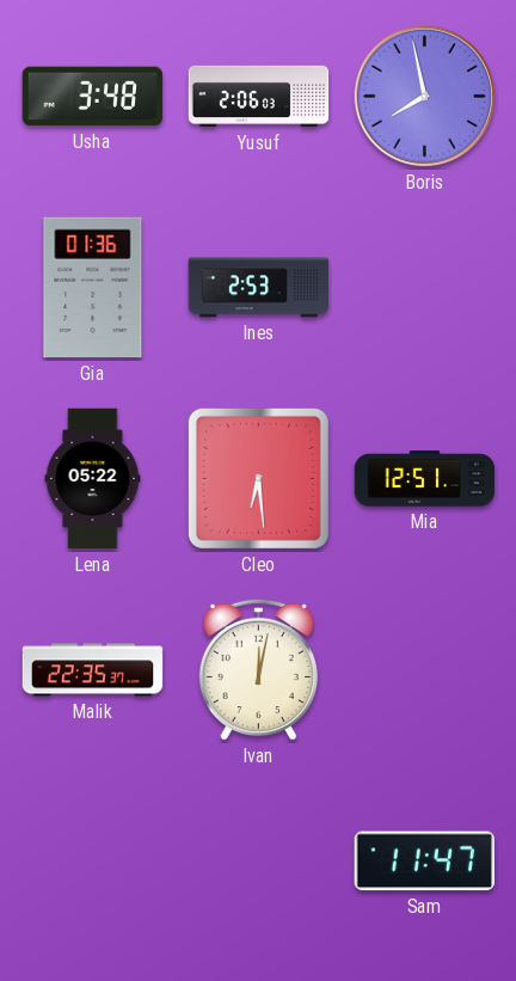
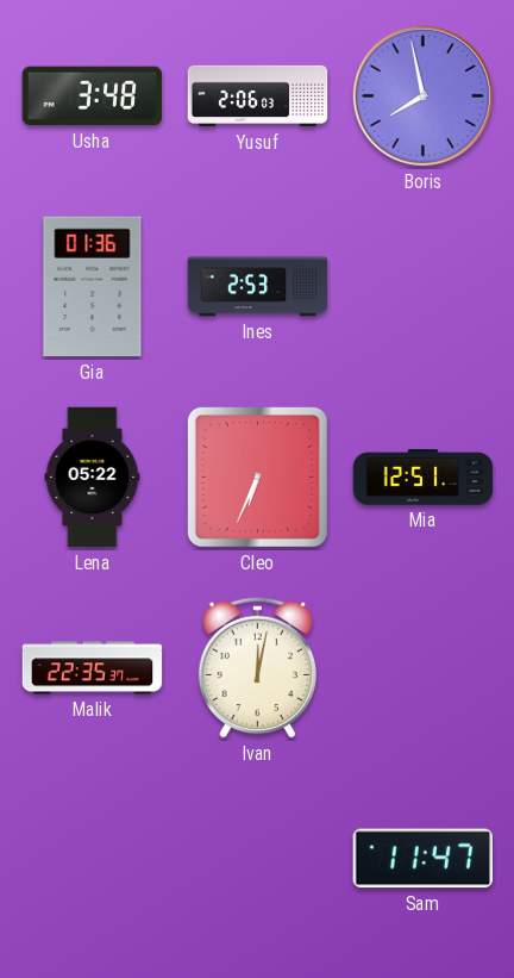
Cleo: 6:29 -> 6:34 (257, 476)
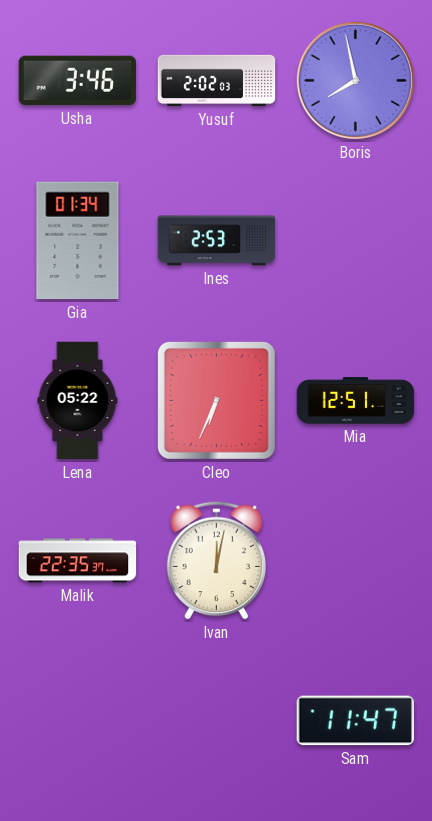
Usha: 3:48 -> 3:46 (78, 81)
Yusuf: 2:06 -> 2:02 (217, 81)
Gia: 01:36 -> 01:34 (78, 241)
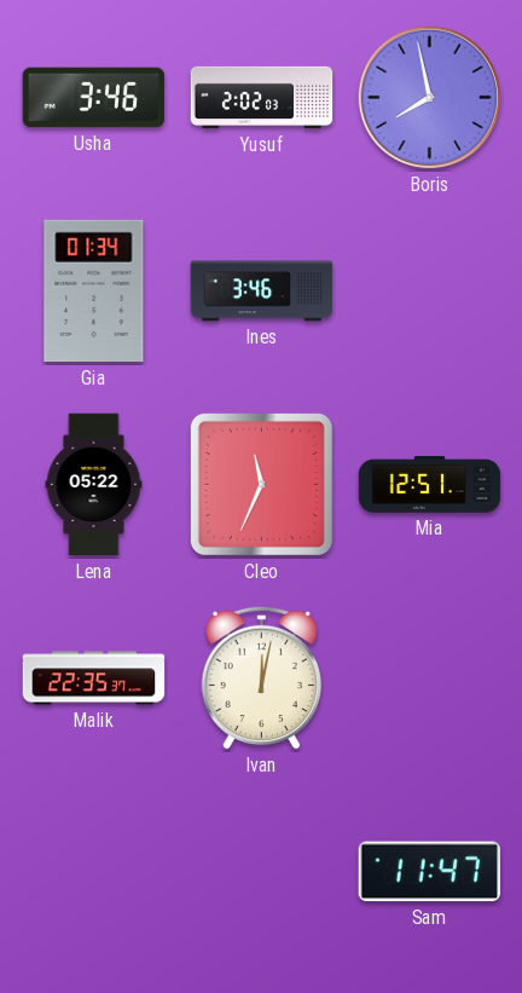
Ines: 2:53 -> 3:46 (262, 291)
Cleo: 6:34 -> 11:34 (261, 484)
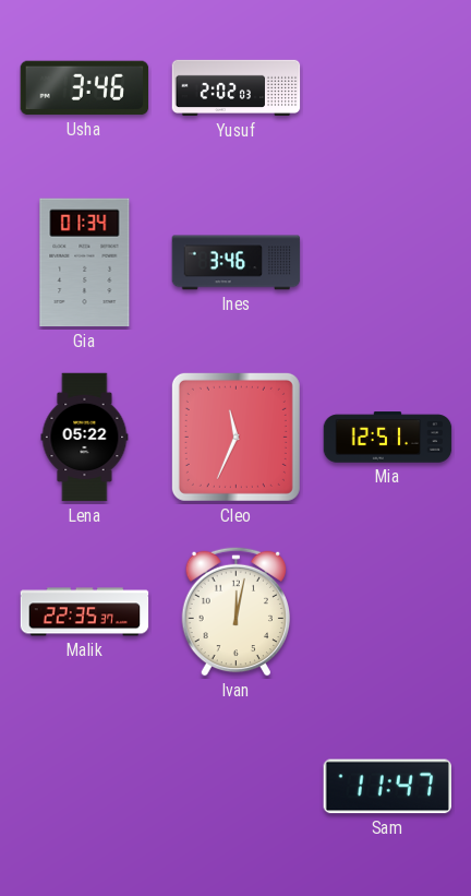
Boris: 7:58 -> none (430, 98)
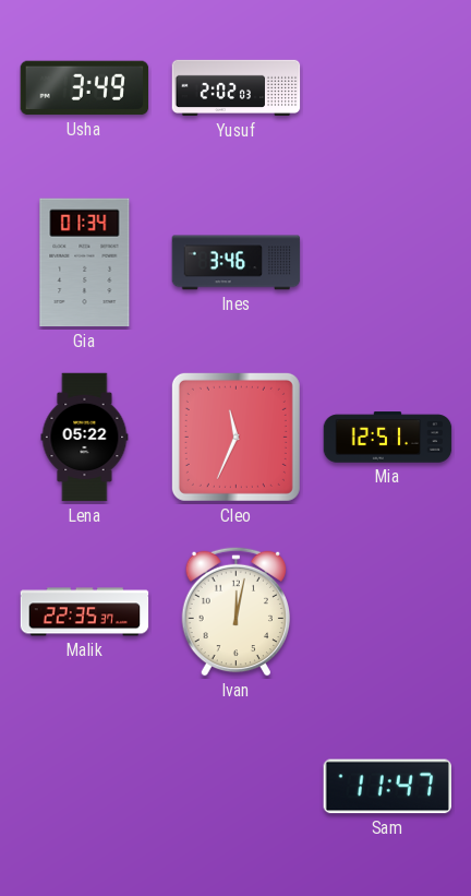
Usha: 3:46 -> 3:49 (85, 88)
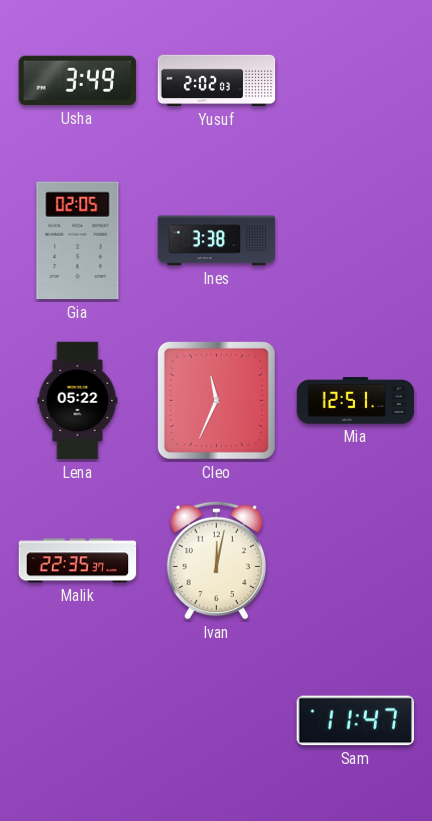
Gia: 01:34 -> 02:05 (78, 241)
Ines: 3:46 -> 3:38 (217, 241)
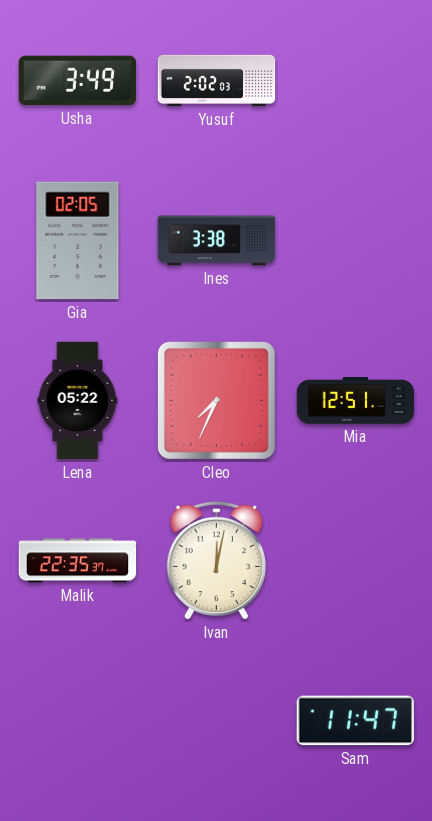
Cleo: 11:34 -> 7:34 (216, 400)
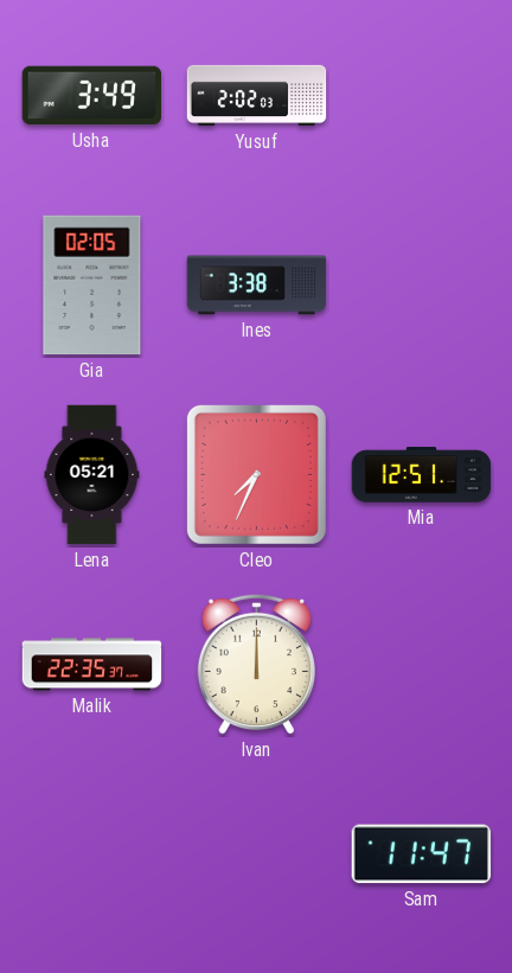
Lena: 05:22 -> 05:21 (92, 475)
Ivan: 12:02 -> 12:00 (256, 664)
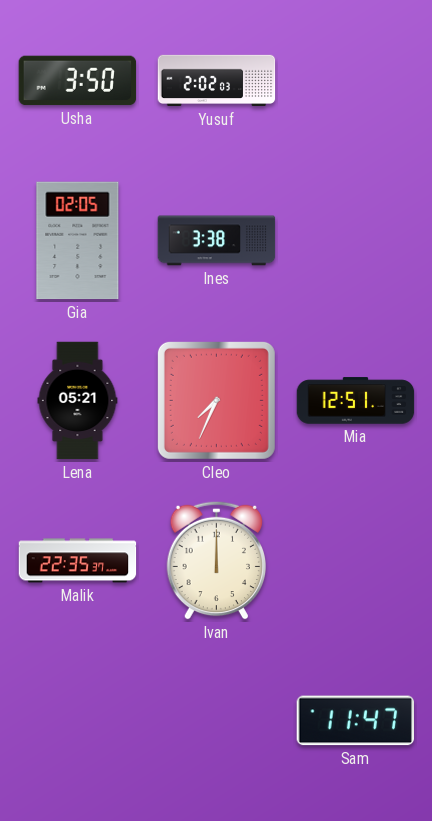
Usha: 3:49 -> 3:50 (78, 81)
